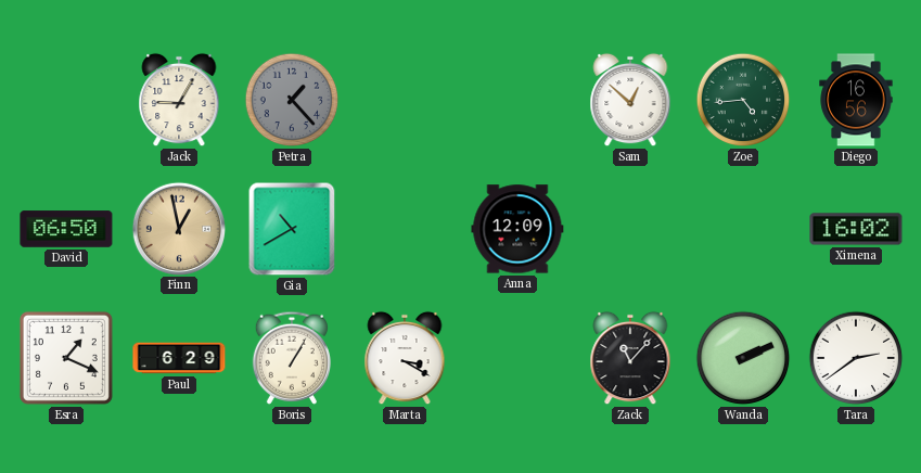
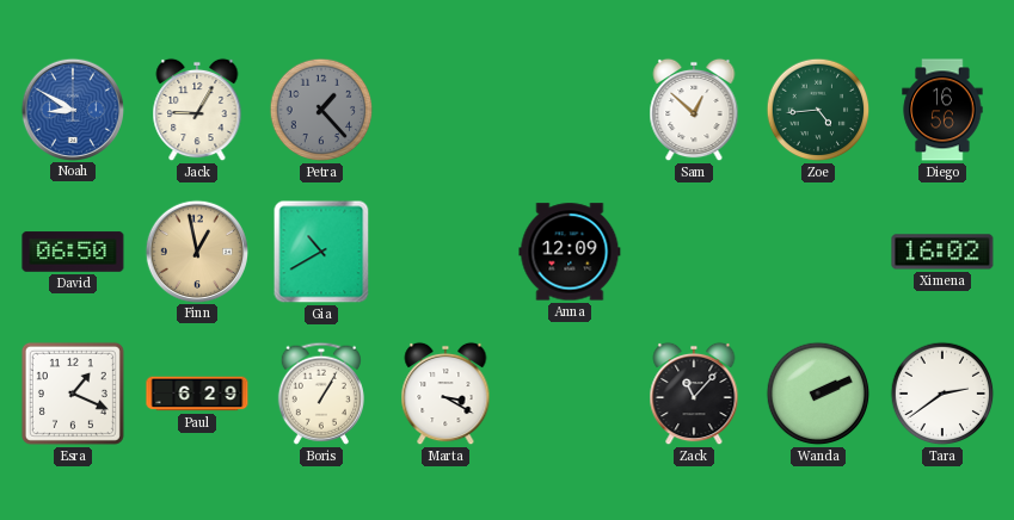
Noah: none -> 8:50 (72, 109)
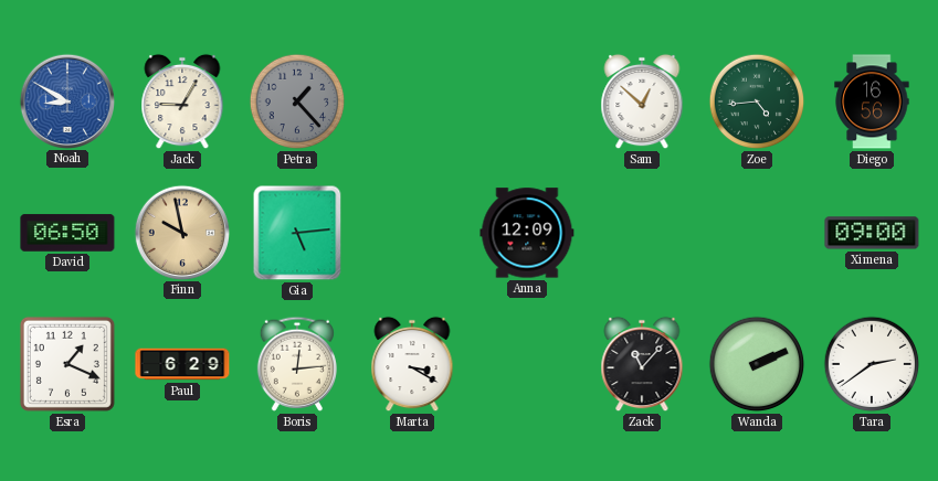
Finn: 12:58 -> 9:58 (181, 232)
Gia: 10:40 -> 5:14 (297, 233)
Ximena: 16:02 -> 09:00 (872, 233)
Boris: 1:05 -> 12:14 (297, 364)
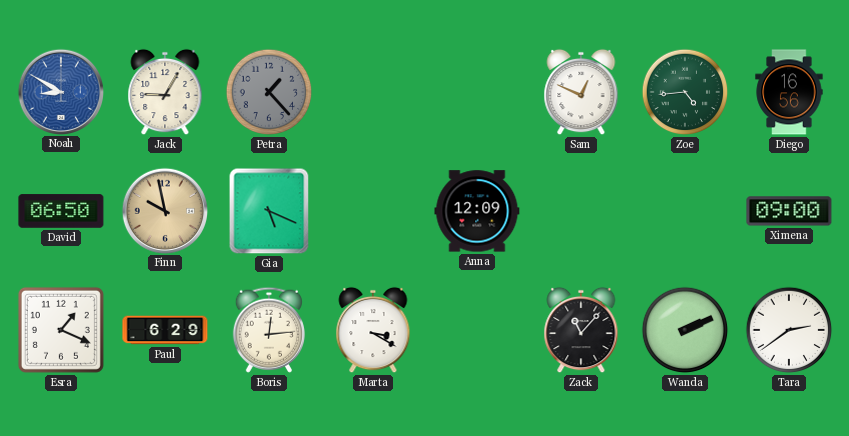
Sam: 12:52 -> 12:49 (581, 92)
Gia: 5:14 -> 5:19 (269, 211)
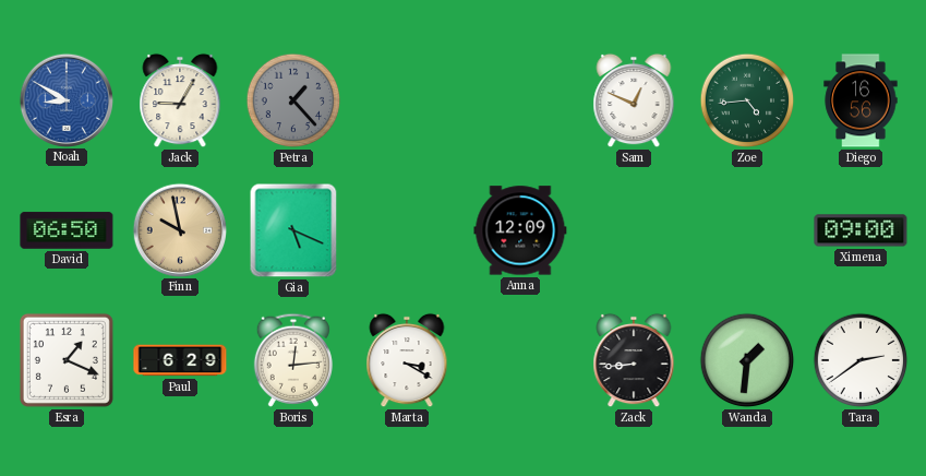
Zack: 11:07 -> 8:44 (634, 360)
Wanda: 2:11 -> 1:31 (747, 360)
